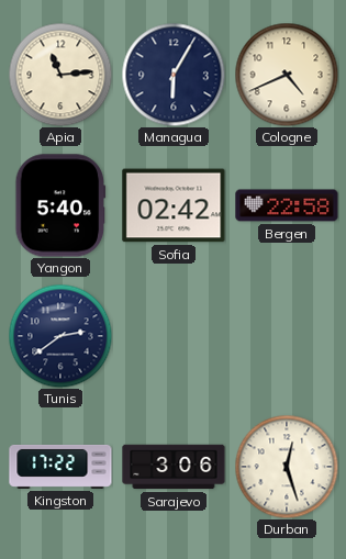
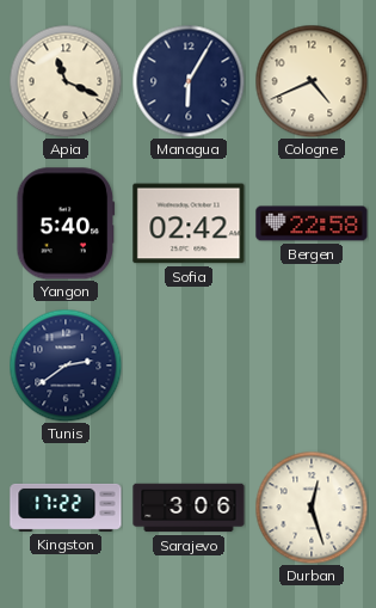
Apia: 11:14 -> 11:19 (66, 81)
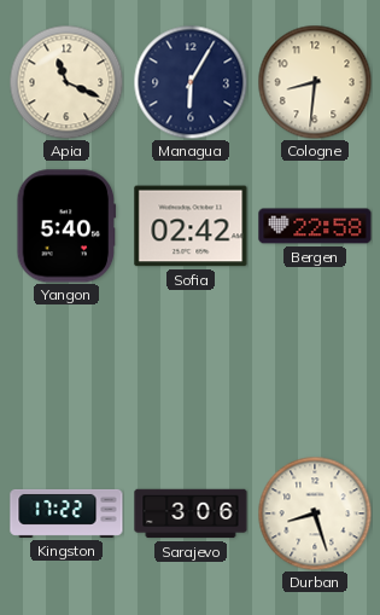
Cologne: 4:41 -> 8:31 (315, 82)
Tunis: 2:39 -> none (66, 366)
Durban: 12:27 -> 8:27 (315, 514)
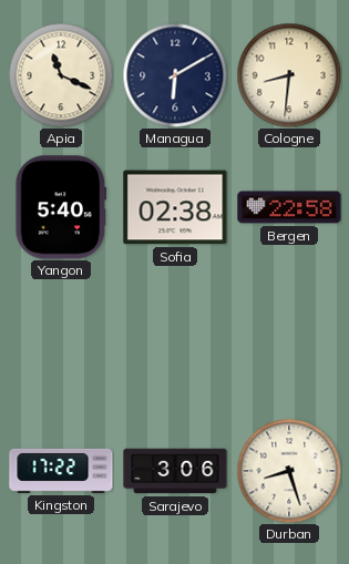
Managua: 6:05 -> 6:10 (175, 75)
Sofia: 02:42 -> 02:38 (175, 207)
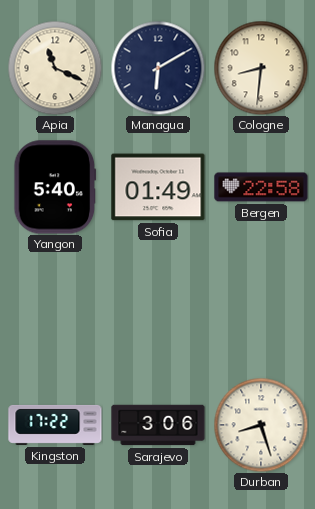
Sofia: 02:38 -> 01:49 (158, 187)
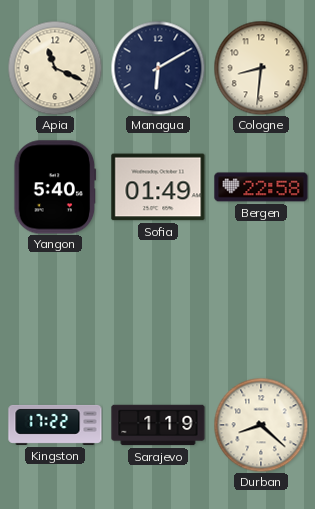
Sarajevo: 3:06 -> 1:19 (158, 425)
Durban: 8:27 -> 8:22 (261, 425)
